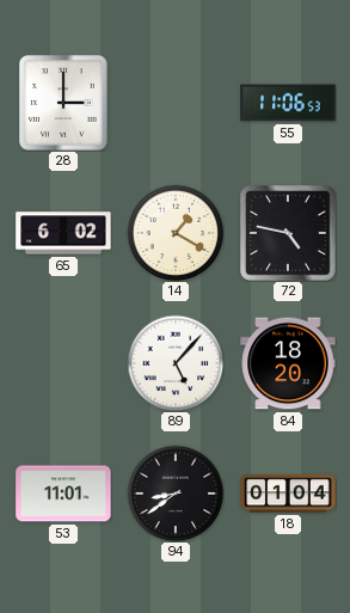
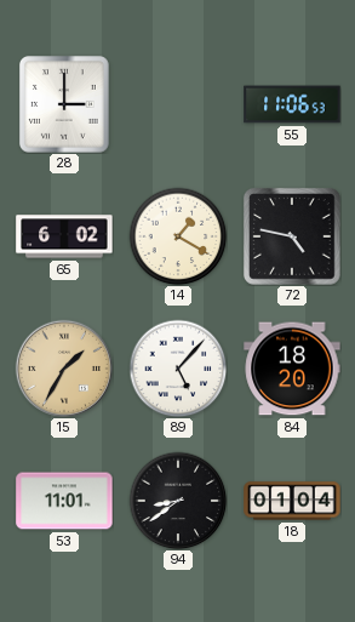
15: none -> 1:35 (64, 369)
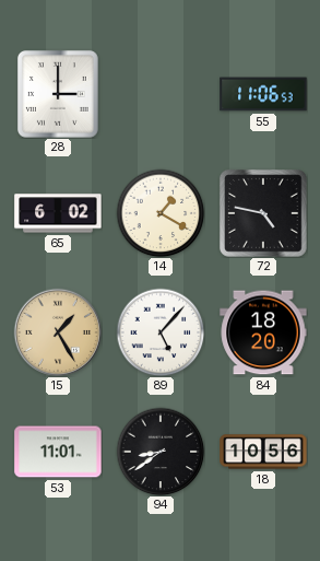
15: 1:35 -> 1:25 (58, 332)
18: 01:04 -> 10:56 (263, 452)
